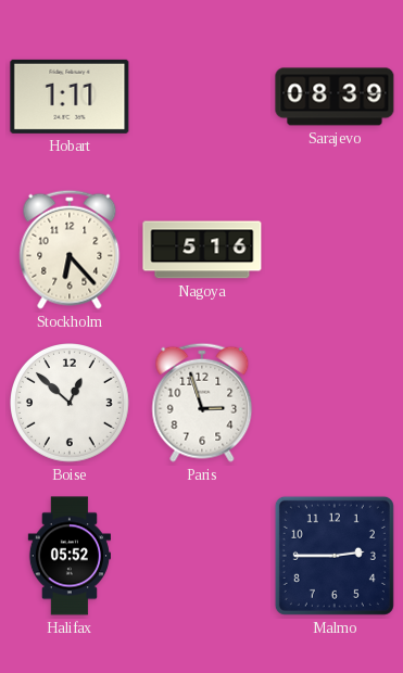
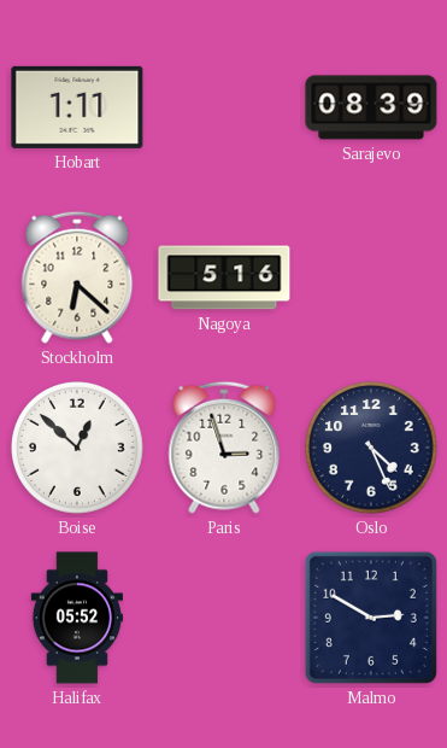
Stockholm: 6:23 -> 6:22 (77, 277)
Oslo: none -> 4:26 (372, 449)
Malmo: 2:45 -> 2:50 (371, 618)
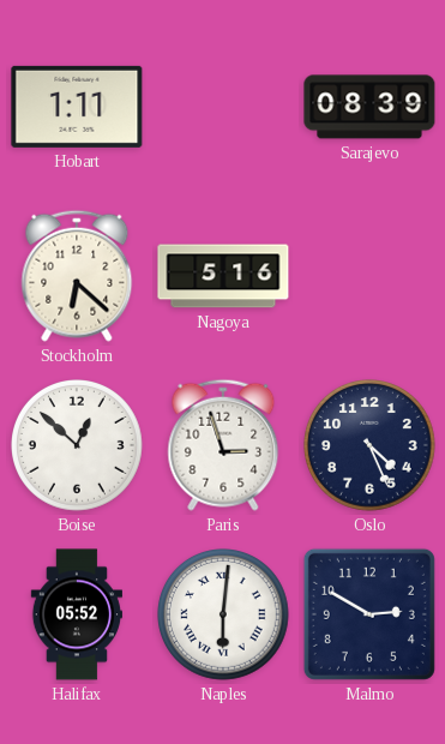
Naples: none -> 6:01 (224, 616)
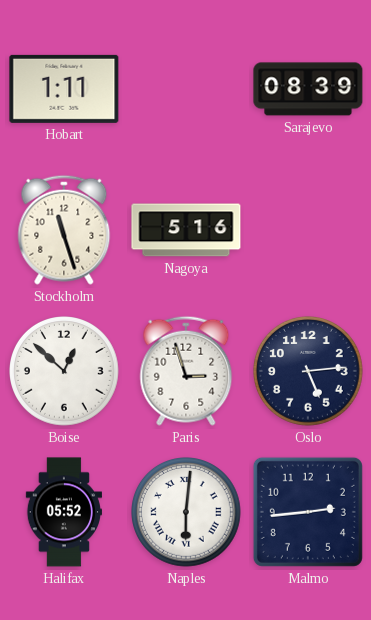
Stockholm: 6:22 -> 11:27 (64, 230)
Oslo: 4:26 -> 5:14 (309, 372)
Malmo: 2:50 -> 2:44 (308, 512)
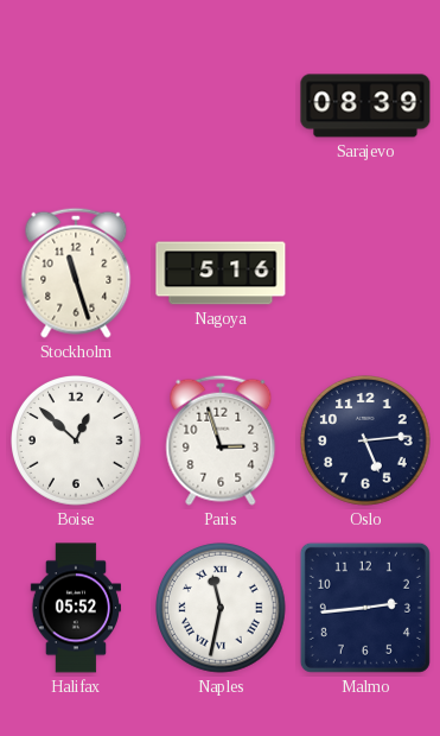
Hobart: 1:11 -> none (64, 89)
Naples: 6:01 -> 11:32 (222, 609)
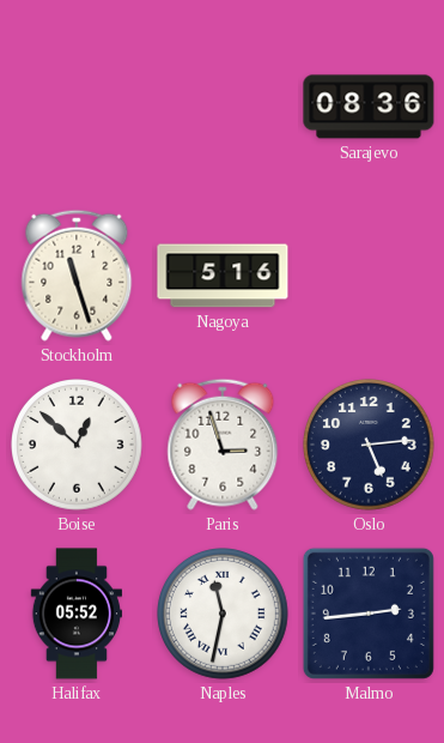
Sarajevo: 08:39 -> 08:36 (369, 107)
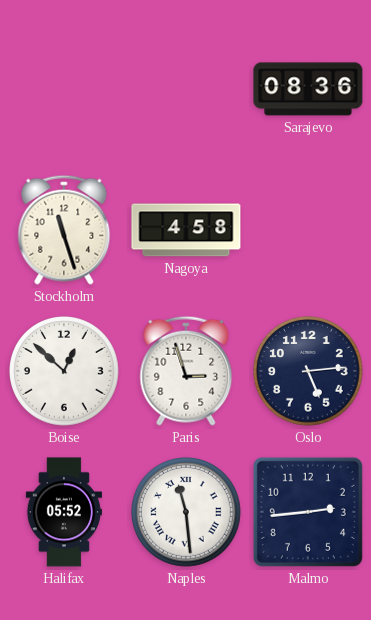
Nagoya: 5:16 -> 4:58 (186, 230)
Naples: 11:32 -> 11:29 (187, 513)
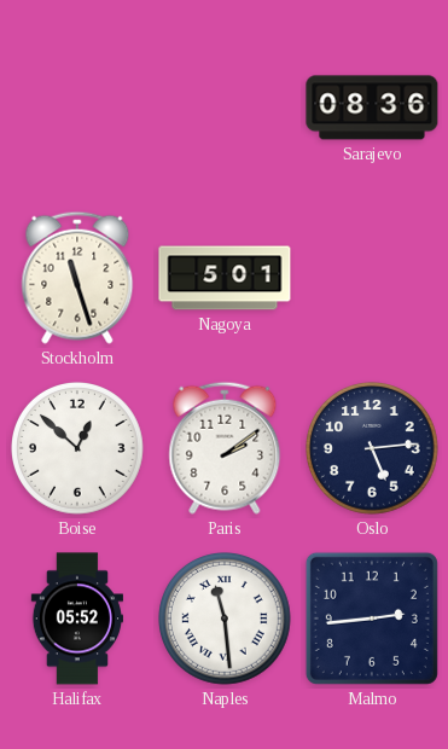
Nagoya: 4:58 -> 5:01 (225, 278)
Paris: 2:57 -> 2:09 (225, 448)
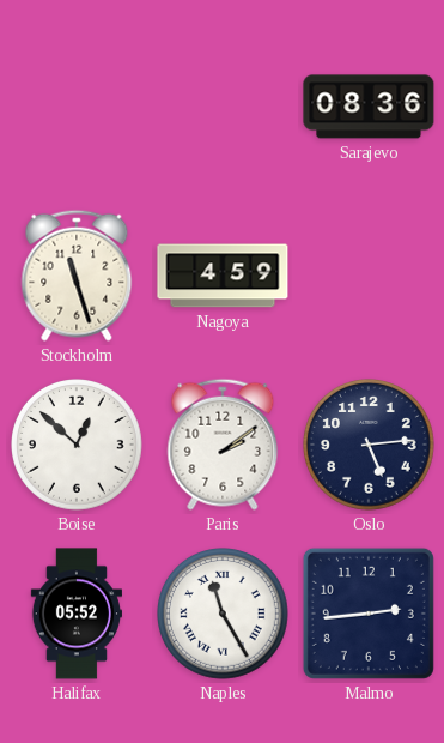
Nagoya: 5:01 -> 4:59 (223, 276)
Naples: 11:29 -> 11:25 (224, 615)
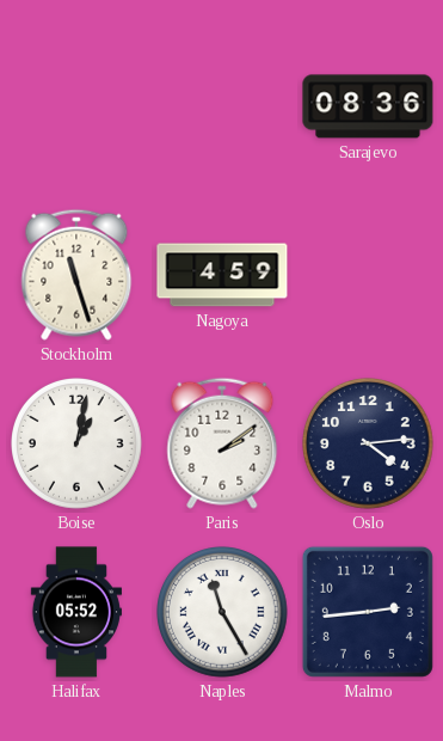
Boise: 12:52 -> 1:02 (78, 445)
Oslo: 5:14 -> 4:14 (369, 445)
